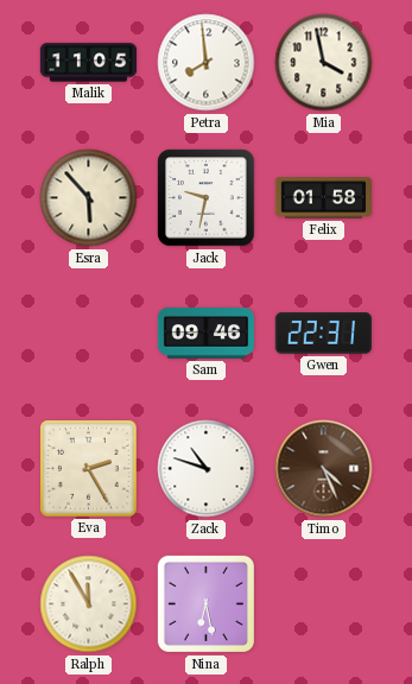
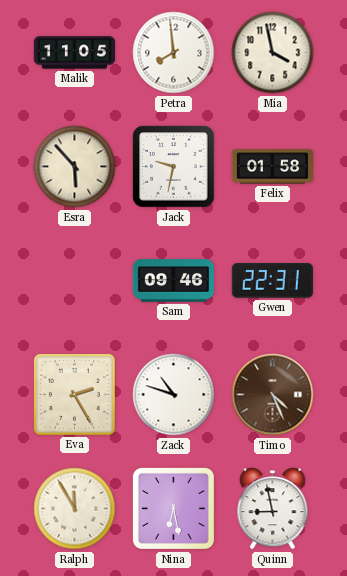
Quinn: none -> 8:58 (273, 509)
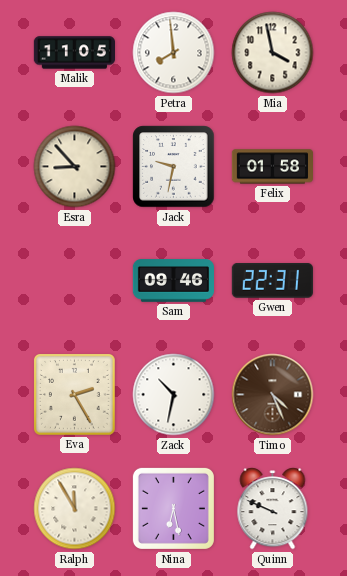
Esra: 5:53 -> 8:53 (75, 167)
Zack: 10:48 -> 10:32 (174, 395)
Quinn: 8:58 -> 9:49 (273, 509)
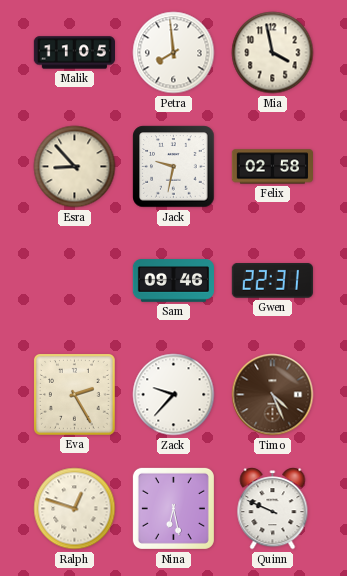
Felix: 01:58 -> 02:58 (272, 167)
Zack: 10:32 -> 9:37 (174, 395)
Ralph: 11:55 -> 12:48 (75, 509)
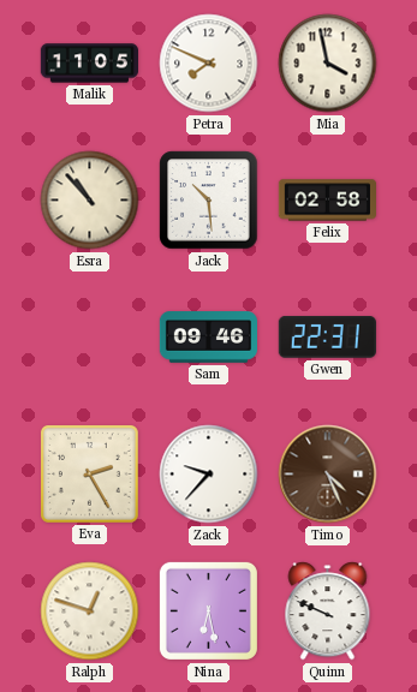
Petra: 7:59 -> 7:49 (209, 64)
Esra: 8:53 -> 10:53 (90, 201)
Jack: 9:32 -> 10:29 (209, 201)
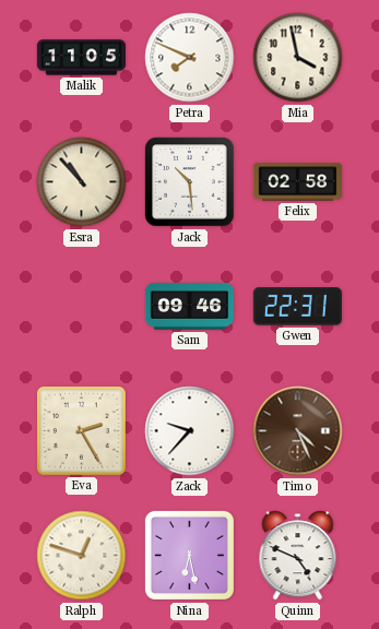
Quinn: 9:49 -> 4:49 (298, 556)
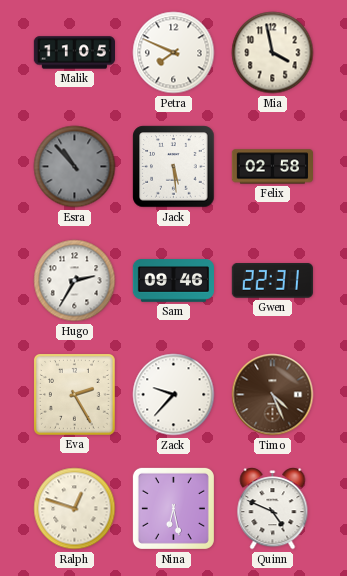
Esra dial: cream -> grey (75, 167)
Jack: 10:29 -> 5:29 (174, 167)
Hugo: none -> 2:35 (75, 281)
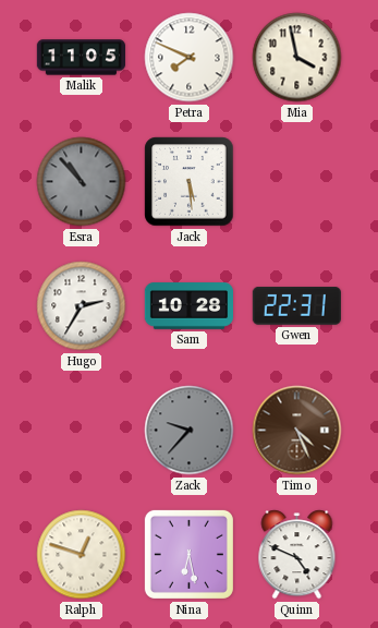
Felix: 02:58 -> none (272, 167)
Sam: 09:46 -> 10:28 (188, 306)
Eva: 2:25 -> none (75, 395)
Zack dial: white -> grey (190, 431)
